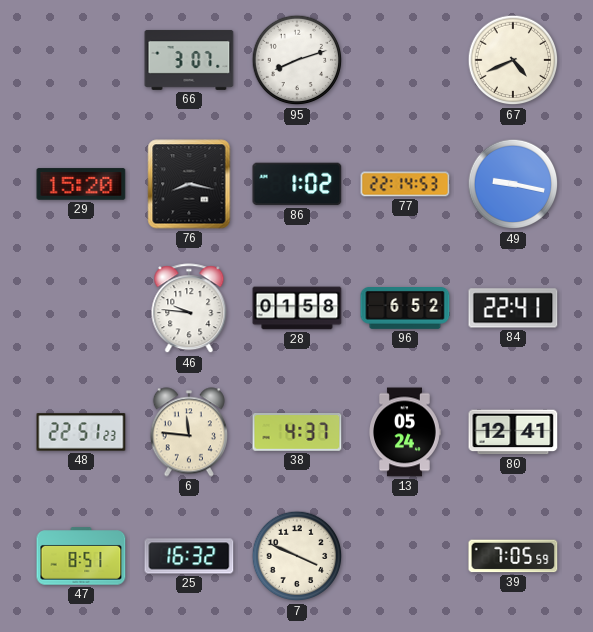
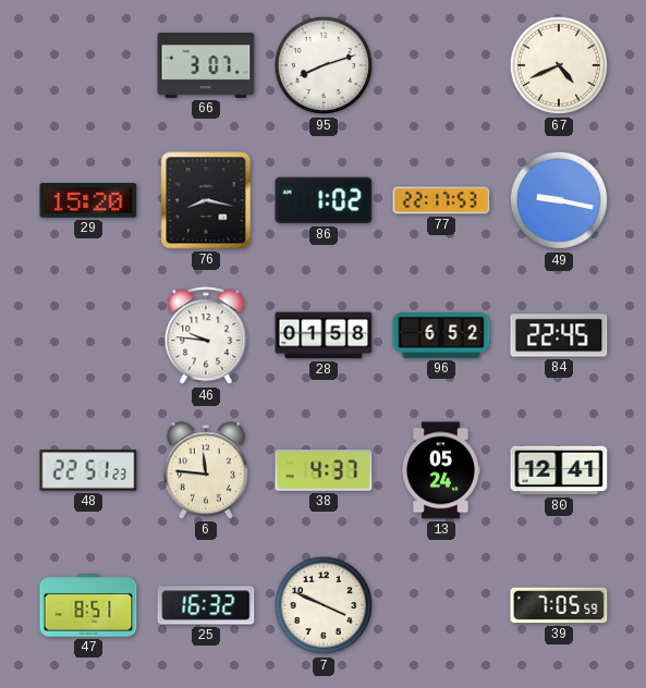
77: 22:14 -> 22:17 (441, 200)
84: 22:41 -> 22:45 (559, 335)
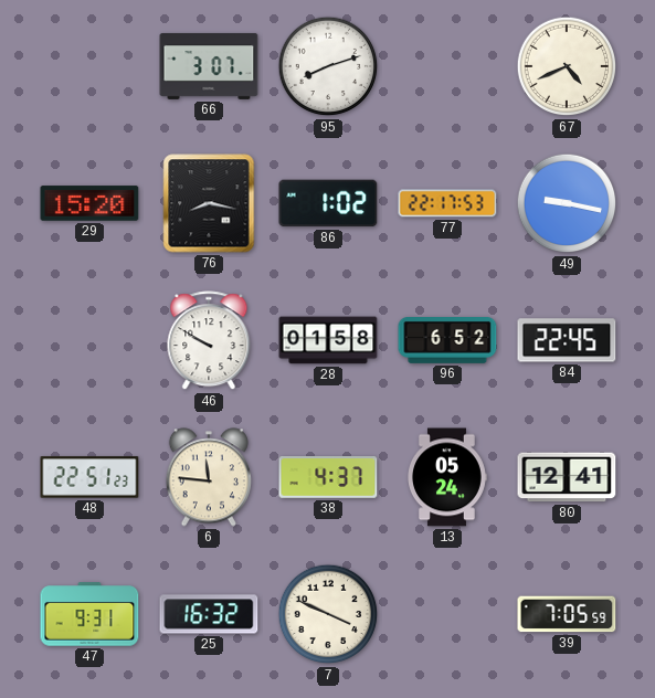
46: 9:46 -> 9:50 (209, 341)
47: 8:51 -> 9:31 (89, 614)
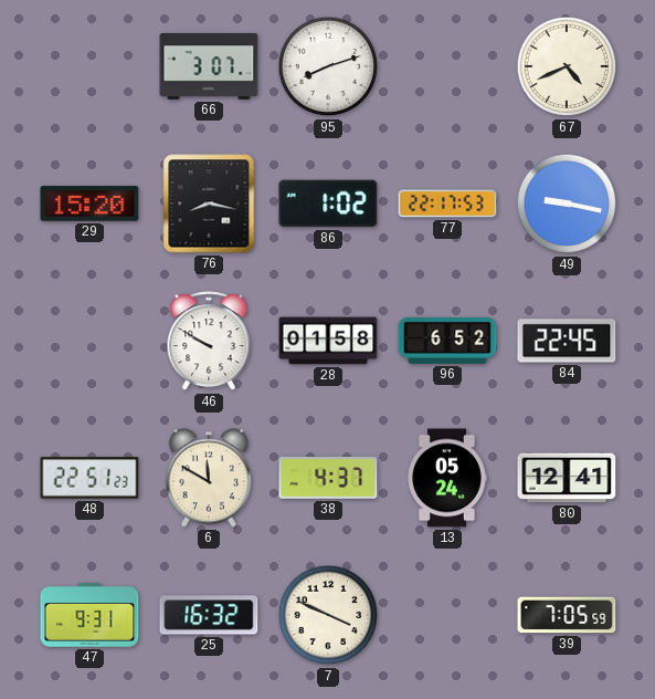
6: 11:46 -> 11:50 (209, 478)
